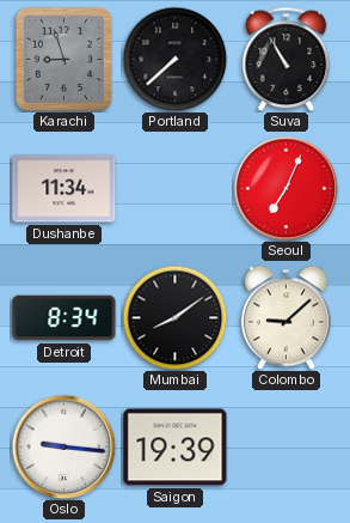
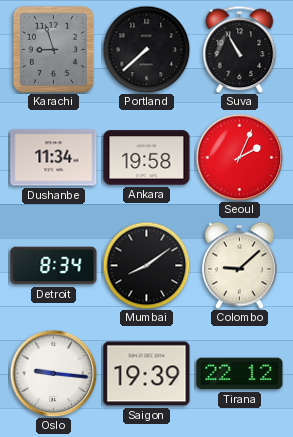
Ankara: none -> 19:58 (147, 158)
Seoul: 7:04 -> 2:04 (239, 157)
Tirana: none -> 22:12 (240, 374)
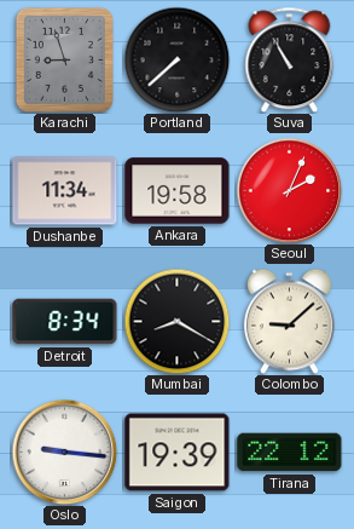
Mumbai: 8:09 -> 8:20 (176, 321)
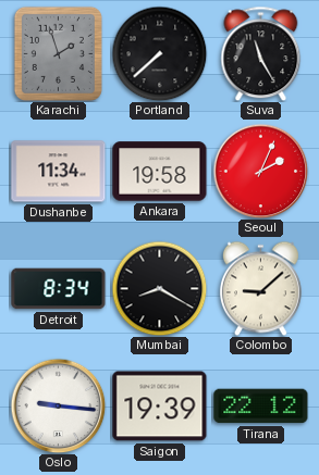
Karachi: 8:57 -> 1:57 (58, 53)
Suva: 10:55 -> 11:25 (261, 53)
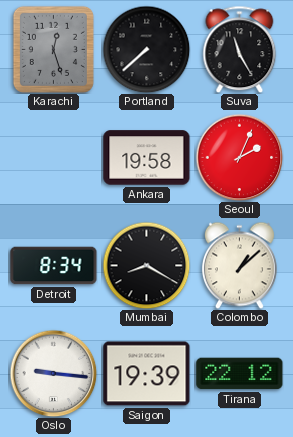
Karachi: 1:57 -> 12:27 (53, 49)
Dushanbe: 11:34 -> none (59, 172)
Colombo: 9:08 -> 1:08 (239, 265)
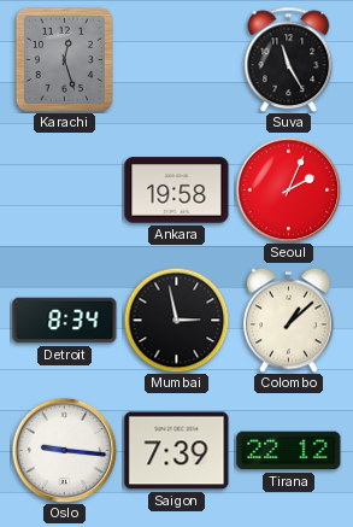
Portland: 7:38 -> none (146, 49)
Mumbai: 8:20 -> 2:58 (176, 320)
Saigon: 19:39 -> 7:39 (177, 451)
